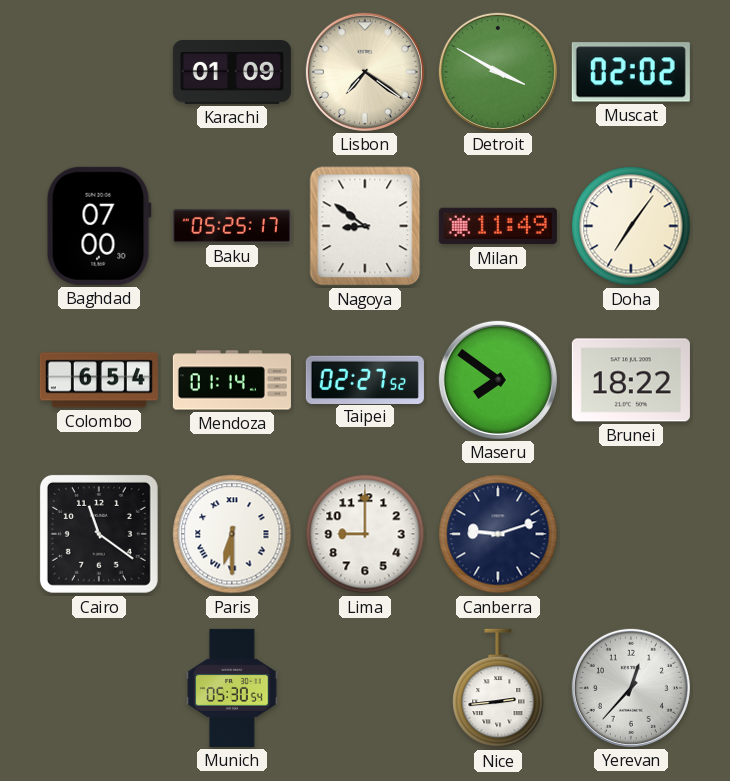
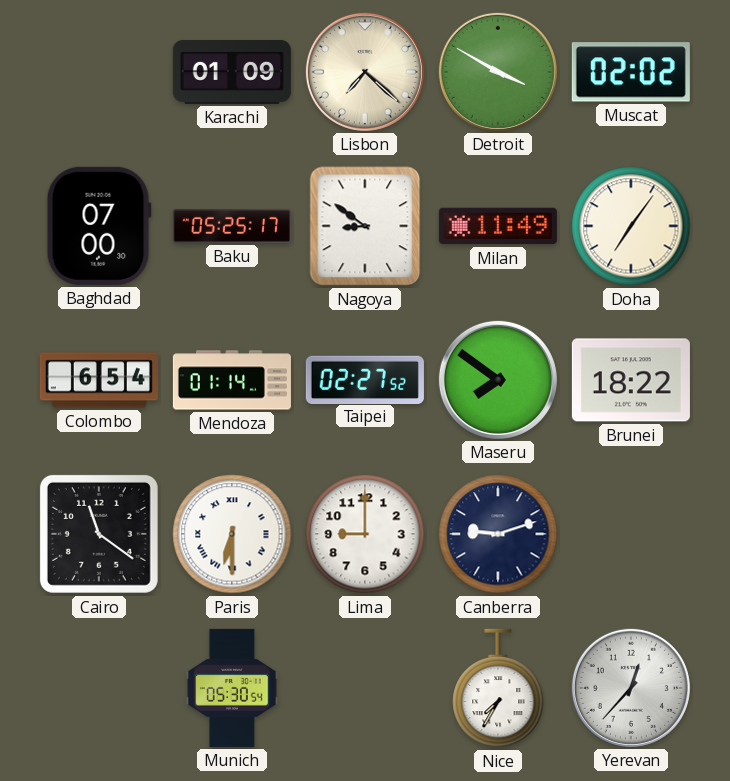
Lisbon: 7:21 -> 7:22 (365, 72)
Nice: 2:44 -> 7:35 (498, 688)
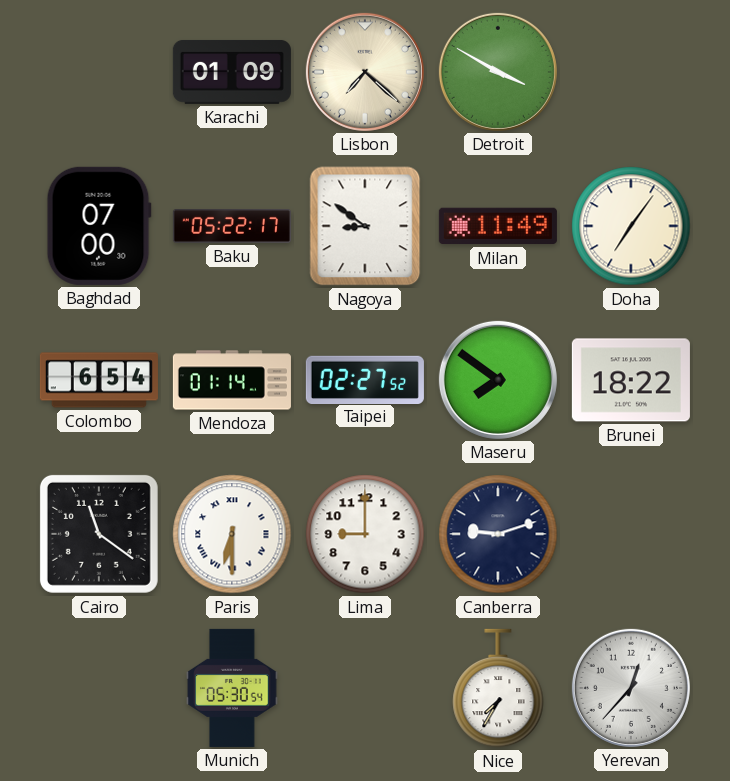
Muscat: 02:02 -> none (631, 72)
Baku: 05:25 -> 05:22 (232, 227)
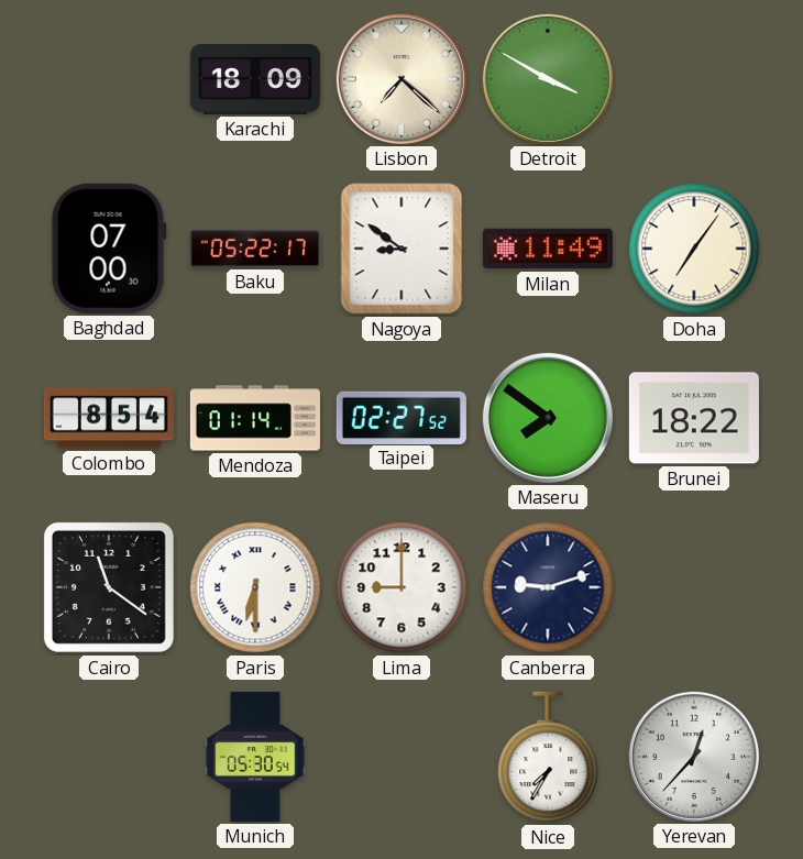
Karachi: 01:09 -> 18:09 (255, 79)
Colombo: 6:54 -> 8:54 (109, 418)
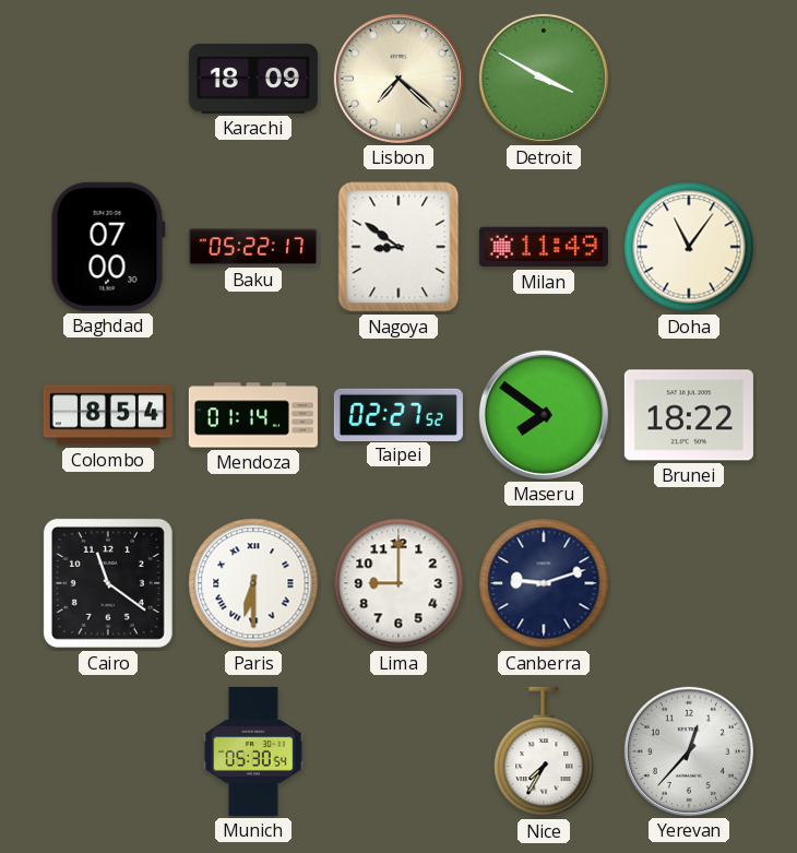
Doha: 7:06 -> 11:06 (689, 247)
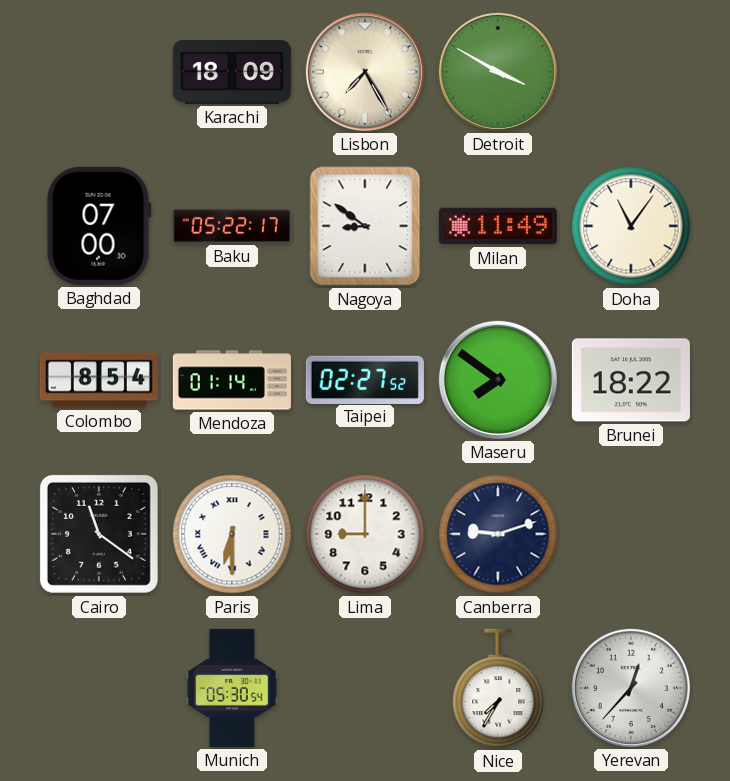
Lisbon: 7:22 -> 7:25 (365, 72)
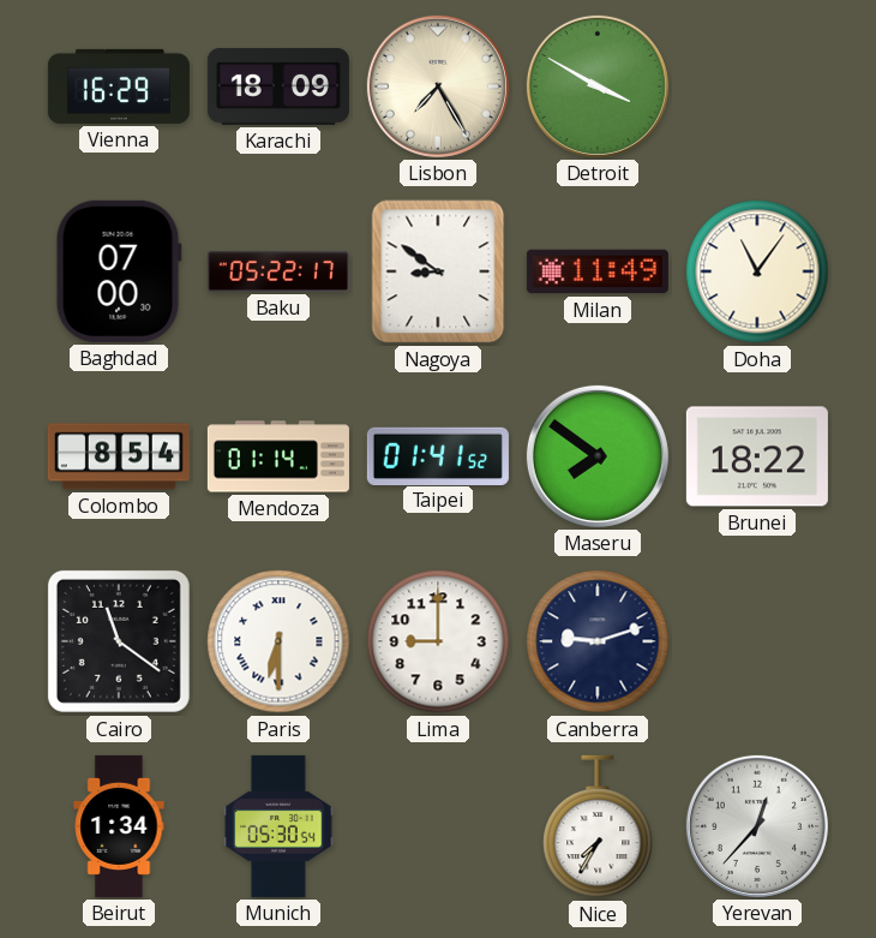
Vienna: none -> 16:29 (119, 86)
Taipei: 02:27 -> 01:41 (438, 455)
Beirut: none -> 1:34 (119, 826)
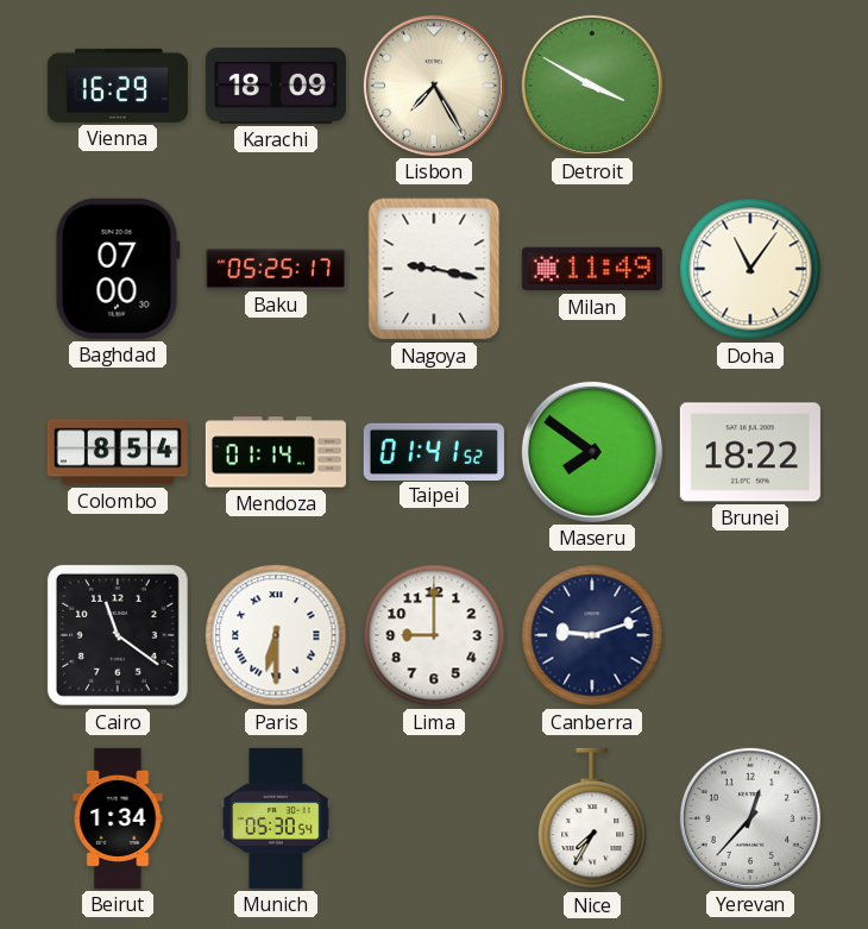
Baku: 05:22 -> 05:25 (276, 270)
Nagoya: 8:51 -> 9:17 (434, 269)
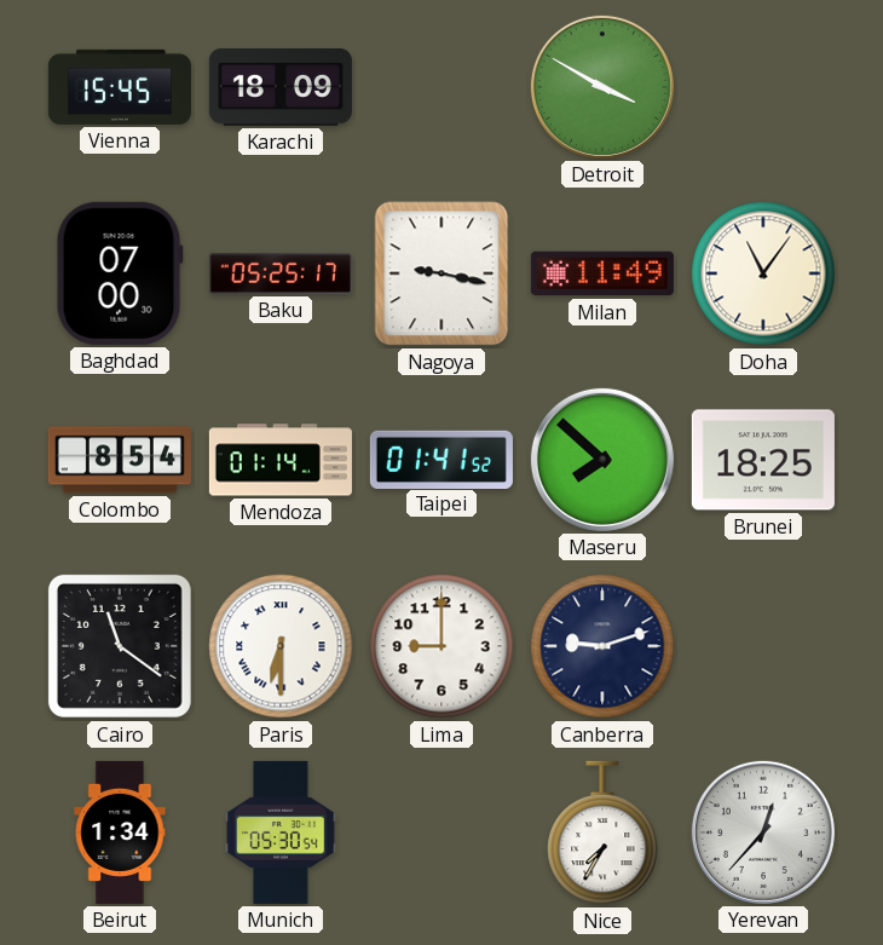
Vienna: 16:29 -> 15:45 (120, 87)
Lisbon: 7:25 -> none (434, 86)
Maseru: 7:51 -> 7:52 (602, 460)
Brunei: 18:22 -> 18:25 (763, 460)
